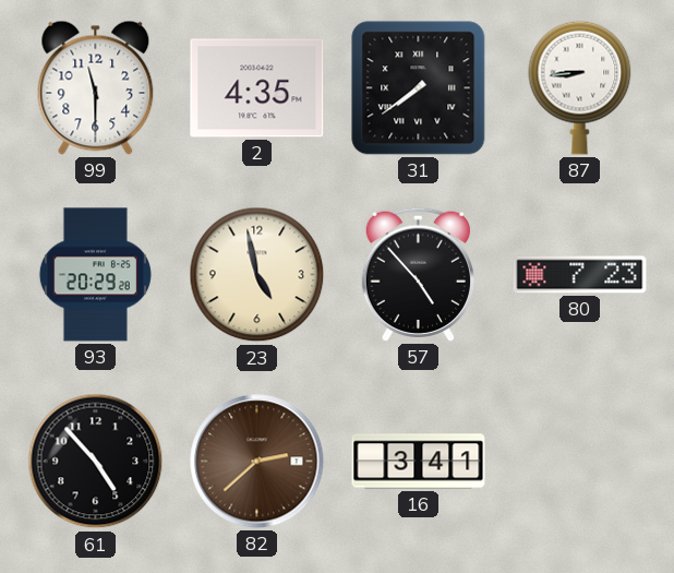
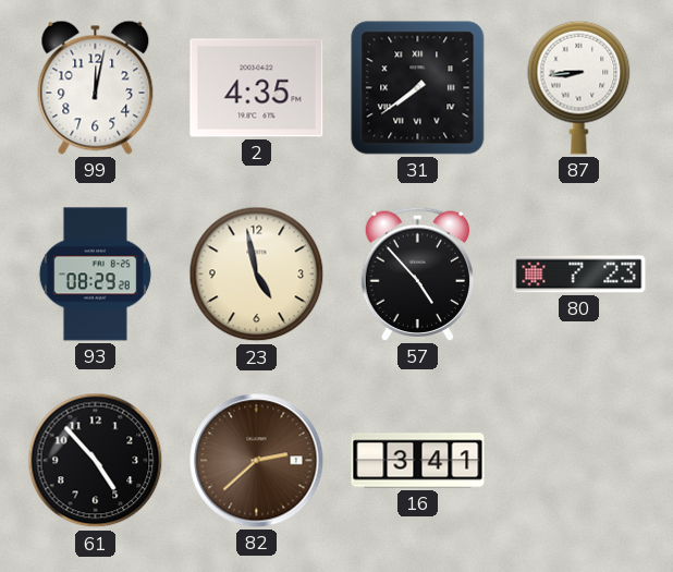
99: 11:30 -> 12:02 (96, 87)
93: 20:29 -> 08:29 (95, 275)
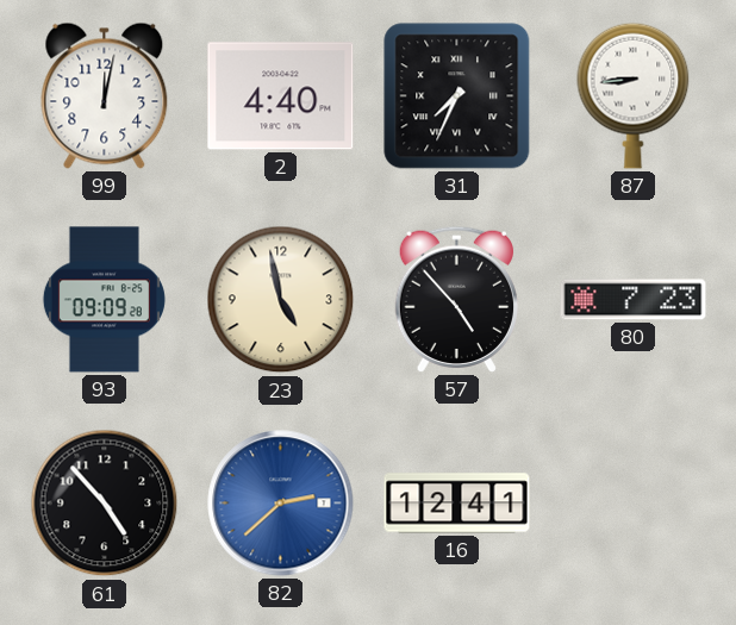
2: 4:35 -> 4:40 (281, 96)
31: 7:39 -> 7:34 (457, 96)
93: 08:29 -> 09:09 (104, 300)
82 dial: brown -> blue (281, 504)
16: 3:41 -> 12:41 (457, 504)
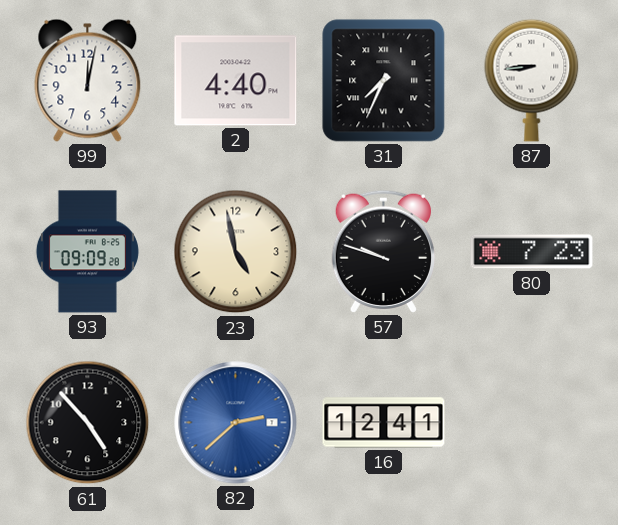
57: 4:53 -> 9:48 (383, 251)
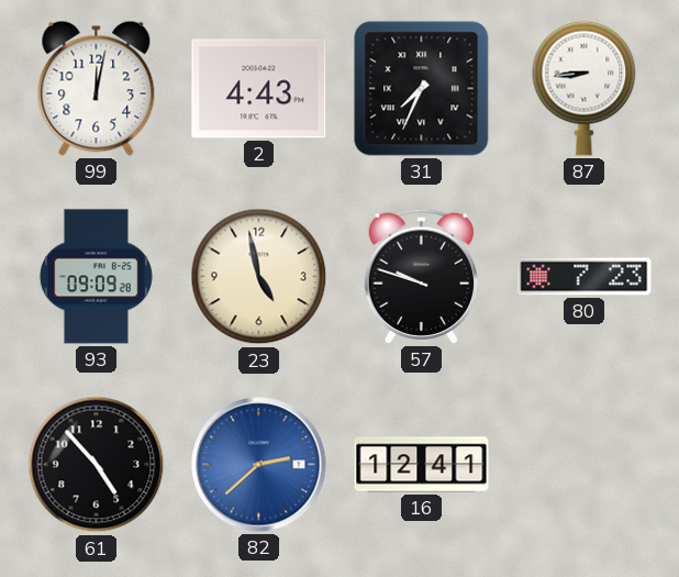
2: 4:40 -> 4:43 (259, 89)
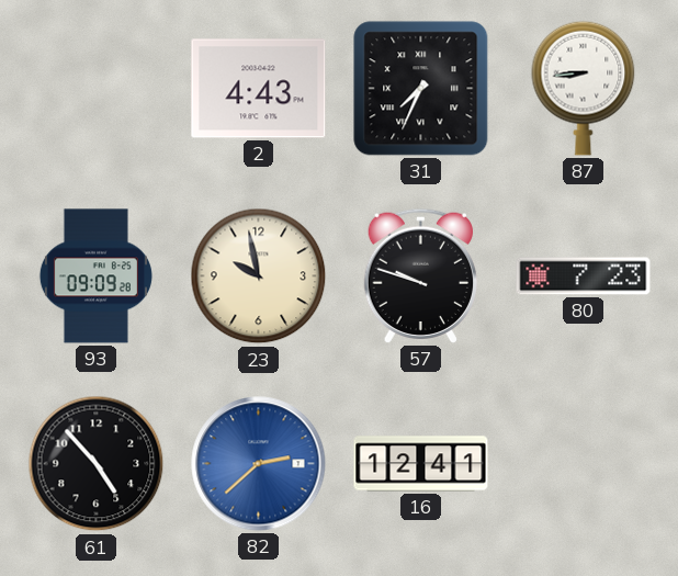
99: 12:02 -> none (97, 88)
23: 4:58 -> 9:58 (259, 276)
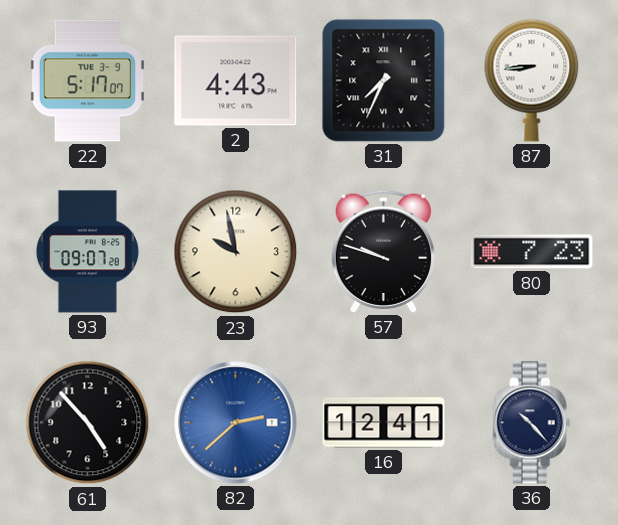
22: none -> 5:17 (87, 81)
93: 09:09 -> 09:07 (87, 252)
36: none -> 10:23 (532, 423)
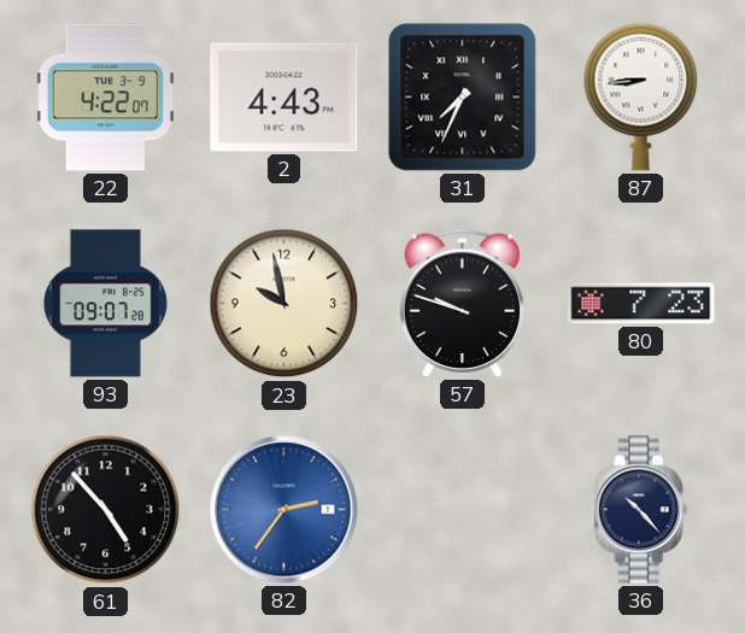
22: 5:17 -> 4:22 (105, 98)
82: 2:38 -> 2:36 (284, 510)
16: 12:41 -> none (384, 423)
